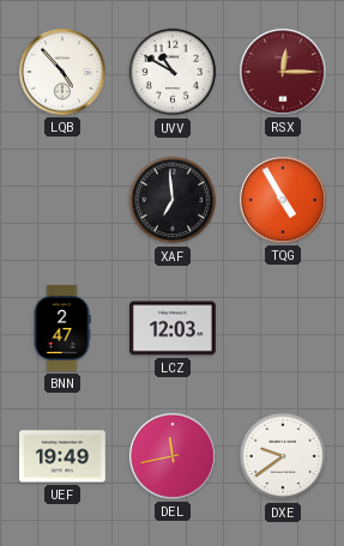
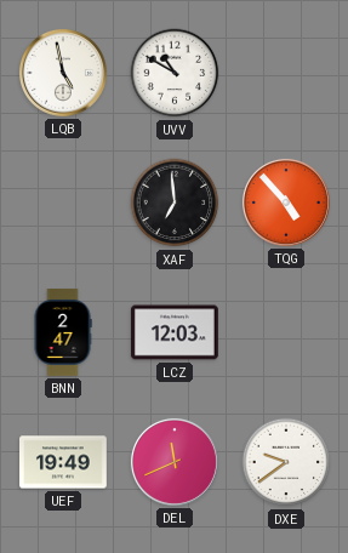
LQB: 4:53 -> 4:58 (63, 73)
RSX: 12:15 -> none (283, 72)
TQG: 4:55 -> 4:53 (286, 203)
DEL: 11:43 -> 11:41 (175, 462)
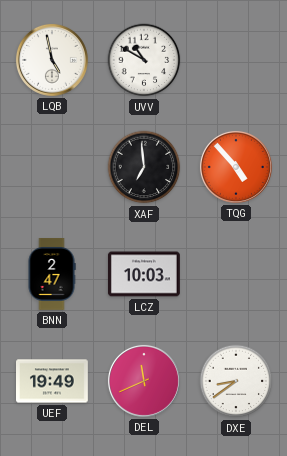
LCZ: 12:03 -> 10:03 (144, 274)
DXE: 9:39 -> 8:39 (236, 381)
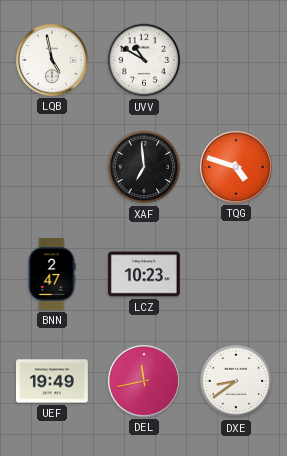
TQG: 4:53 -> 4:48 (236, 167)
LCZ: 10:03 -> 10:23 (144, 274)
DEL: 11:41 -> 11:43 (144, 381)
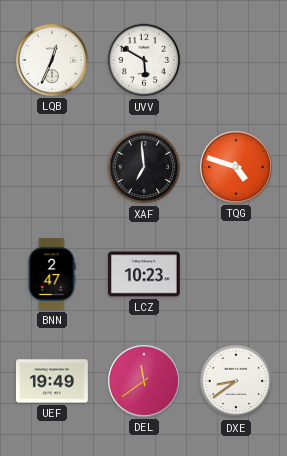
LQB: 4:58 -> 12:34 (52, 60)
UVV: 10:50 -> 5:50 (144, 60)
DEL: 11:43 -> 11:39 (144, 381)
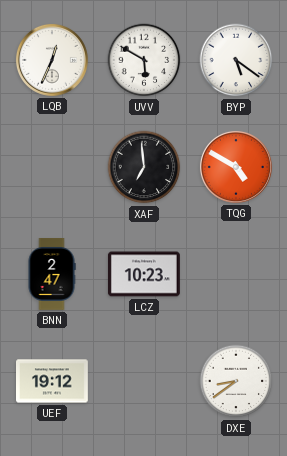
BYP: none -> 5:21 (236, 60)
TQG: 4:48 -> 4:50 (236, 167)
UEF: 19:49 -> 19:12 (53, 381)
DEL: 11:39 -> none (144, 381)
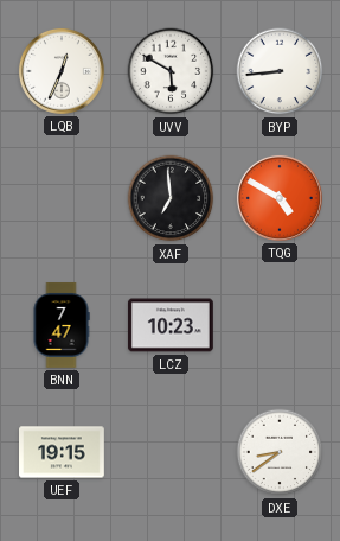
BYP: 5:21 -> 8:44 (280, 71)
BNN: 2:47 -> 7:47 (62, 326)
UEF: 19:12 -> 19:15 (63, 452)
